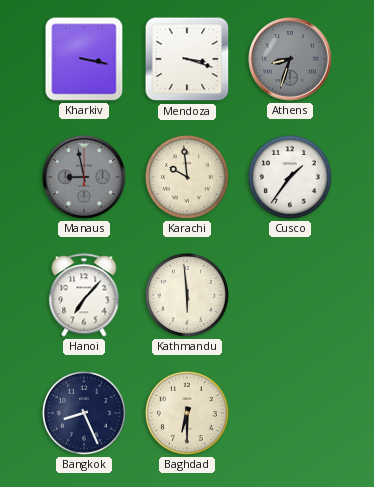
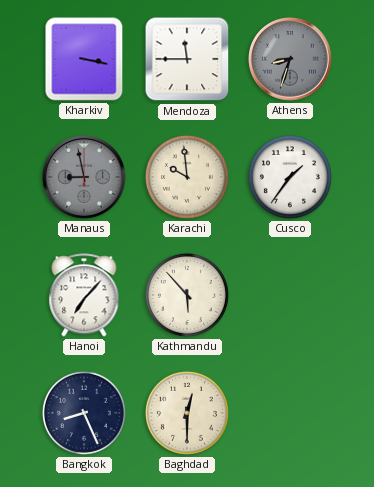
Mendoza: 3:18 -> 11:45 (187, 59)
Kathmandu: 5:59 -> 5:53 (187, 295)
Baghdad: 6:30 -> 12:30 (187, 413)
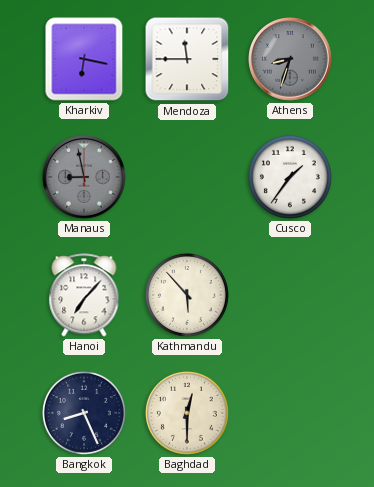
Kharkiv: 3:17 -> 6:17 (84, 59)
Karachi: 9:59 -> none (187, 177)
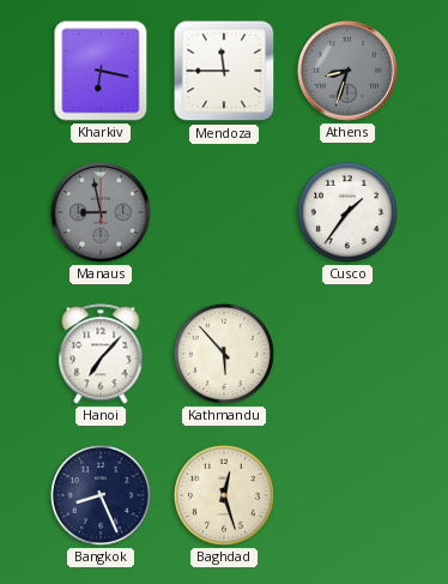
Baghdad: 12:30 -> 12:27 (224, 495)
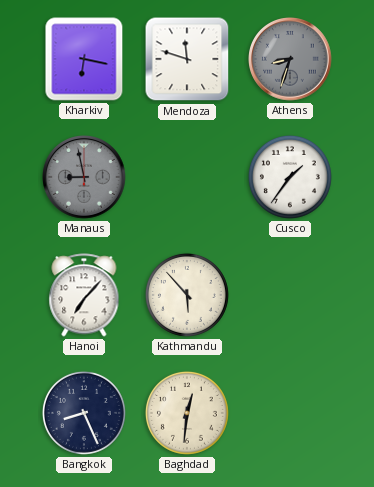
Mendoza: 11:45 -> 11:48 (187, 59)
Baghdad: 12:27 -> 12:31 (187, 413)
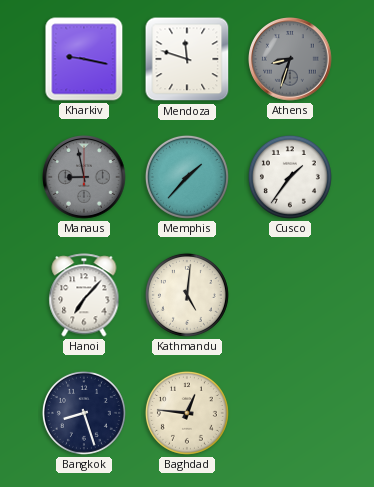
Kharkiv: 6:17 -> 9:17 (84, 59)
Memphis: none -> 1:37 (187, 177)
Kathmandu: 5:53 -> 5:01 (187, 295)
Bangkok: 8:26 -> 8:27 (84, 413)
Baghdad: 12:31 -> 12:46 (187, 413)
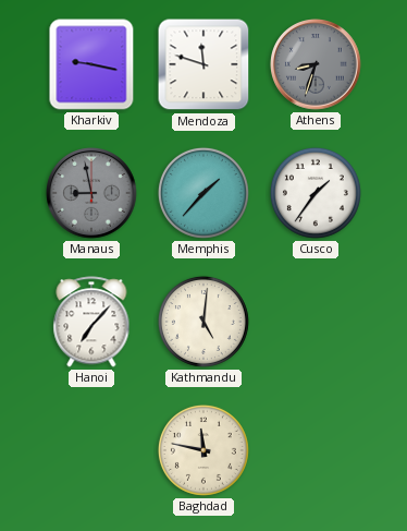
Bangkok: 8:27 -> none (84, 413)
Baghdad: 12:46 -> 11:47 (203, 450)
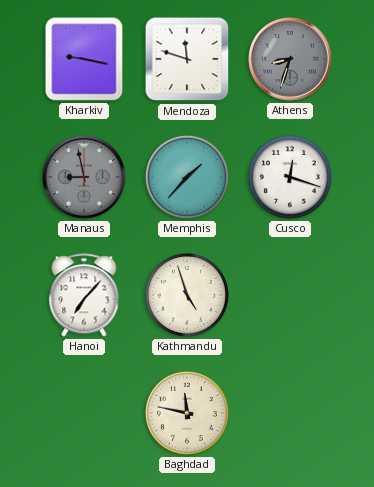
Cusco: 1:36 -> 12:18 (290, 177)
Kathmandu: 5:01 -> 4:57 (187, 295)
